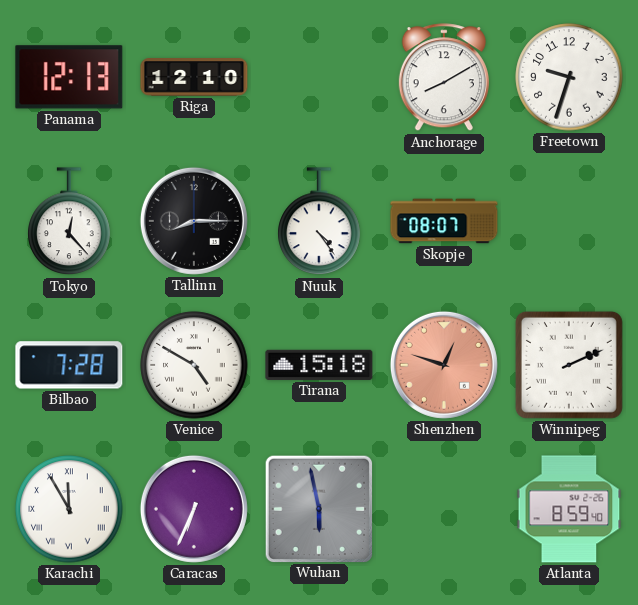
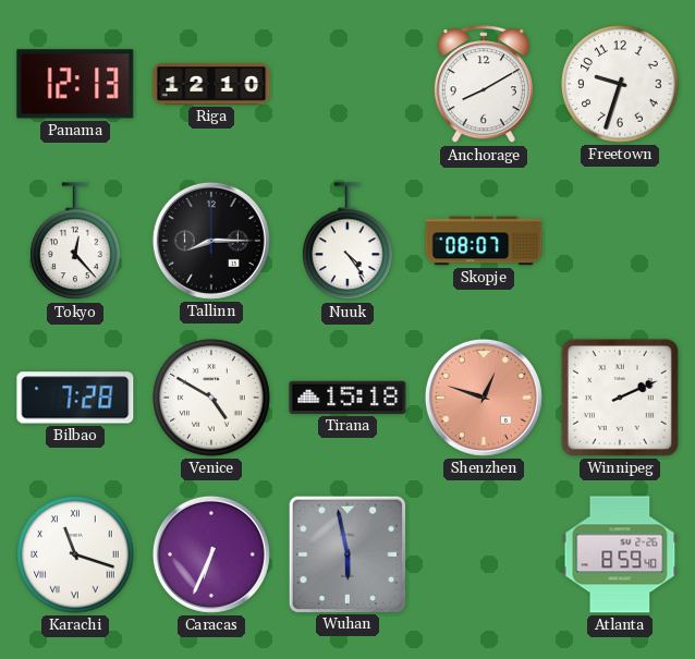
Karachi: 11:55 -> 11:18 (75, 554)
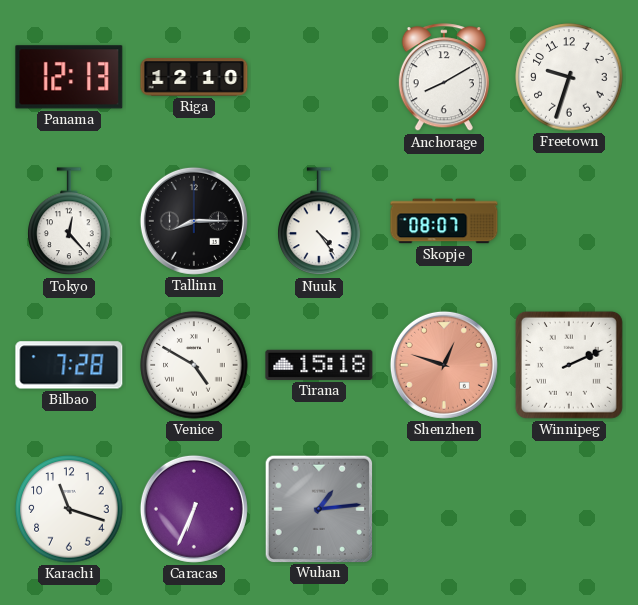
Karachi numerals: Roman -> Arabic (69, 509)
Wuhan: 5:58 -> 1:14 (318, 508)
Atlanta: 8:59 -> none (620, 554)
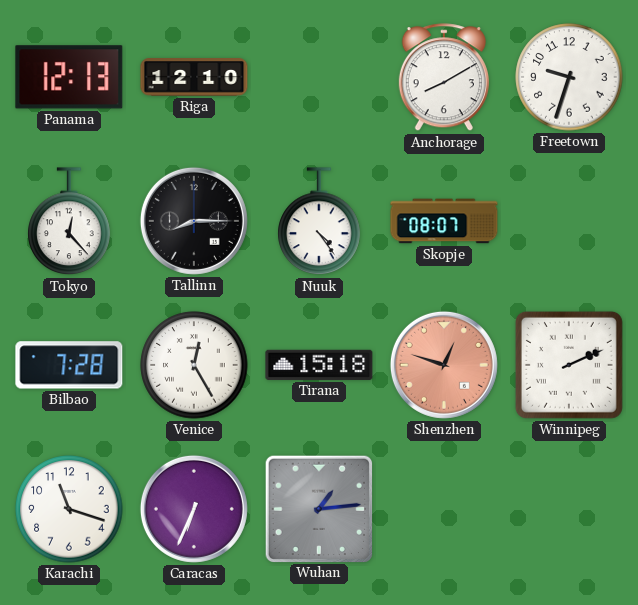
Venice: 4:50 -> 12:25 (194, 365)
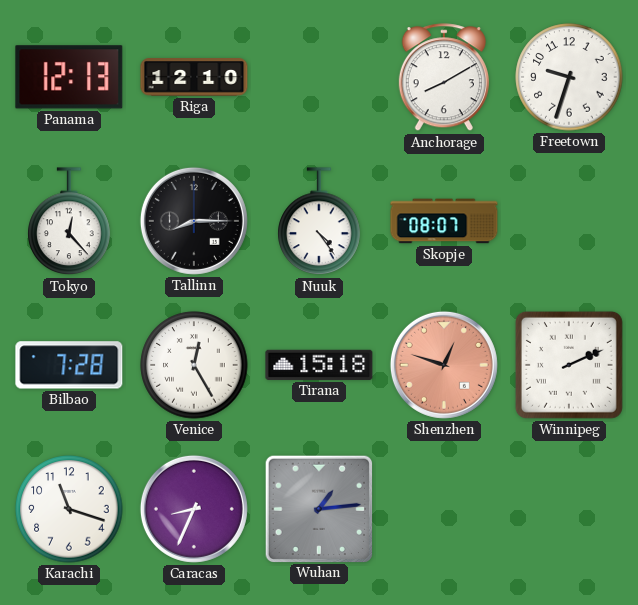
Caracas: 6:34 -> 8:34 (194, 509)
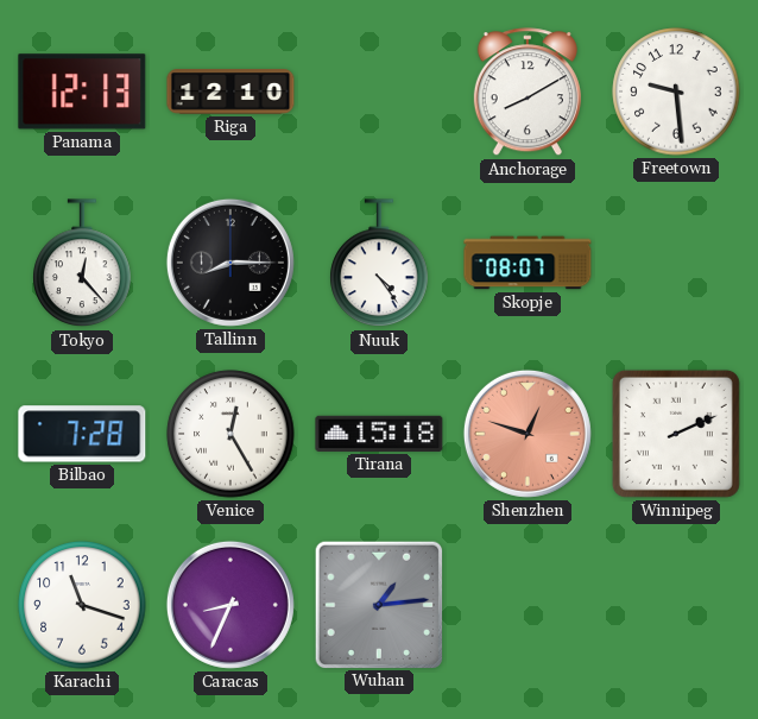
Freetown: 9:33 -> 9:29 (676, 92)
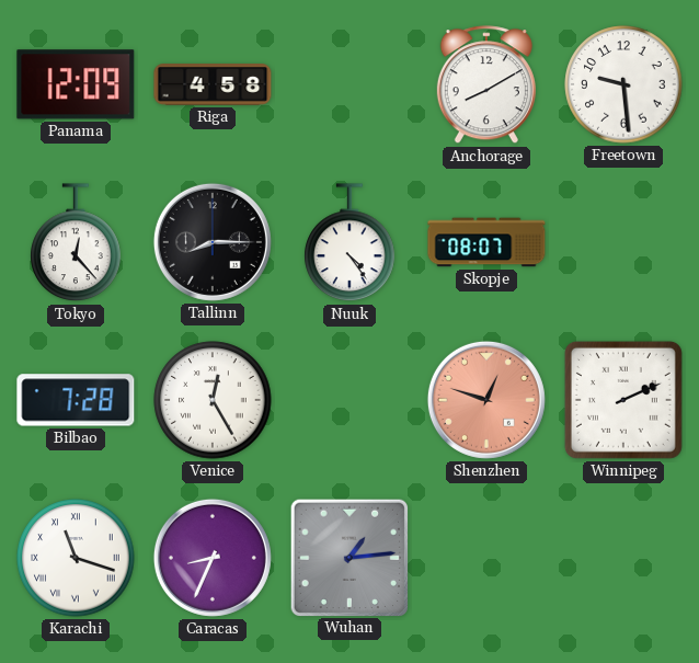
Panama: 12:13 -> 12:09 (76, 84)
Riga: 12:10 -> 4:58 (213, 84)
Tirana: 15:18 -> none (379, 434)
Karachi numerals: Arabic -> Roman (76, 558)
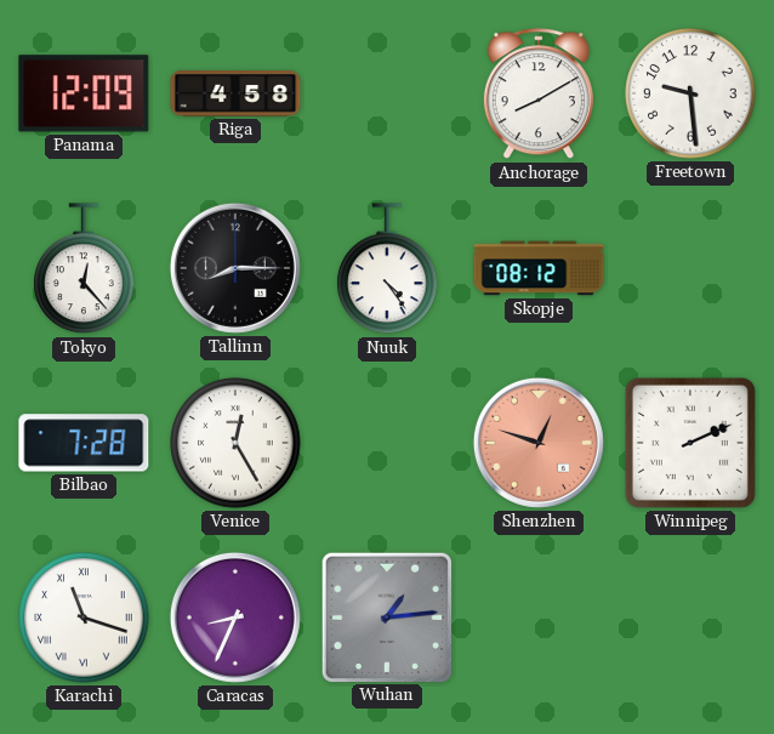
Skopje: 08:07 -> 08:12 (539, 268)
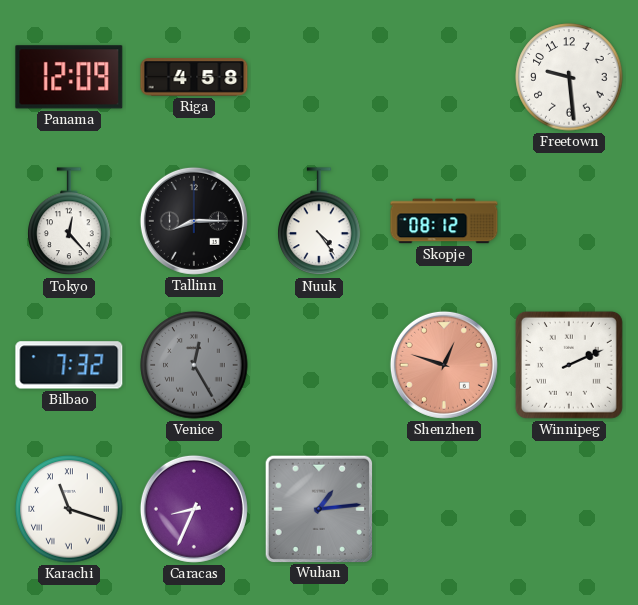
Anchorage: 8:10 -> none (539, 95)
Bilbao: 7:28 -> 7:32 (69, 365)
Venice dial: white -> grey (194, 365)
